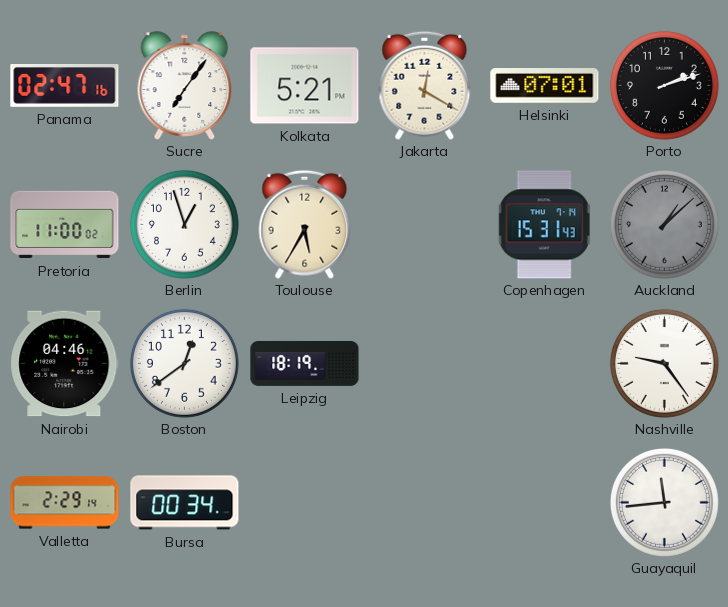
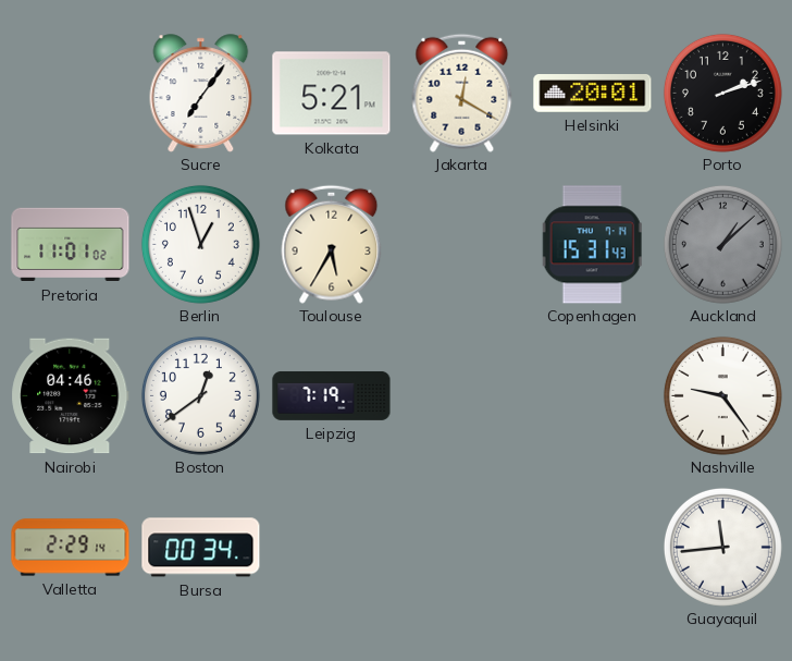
Panama: 02:47 -> none (65, 86)
Helsinki: 07:01 -> 20:01 (593, 94)
Pretoria: 11:00 -> 11:01 (71, 245)
Leipzig: 18:19 -> 7:19 (332, 395)
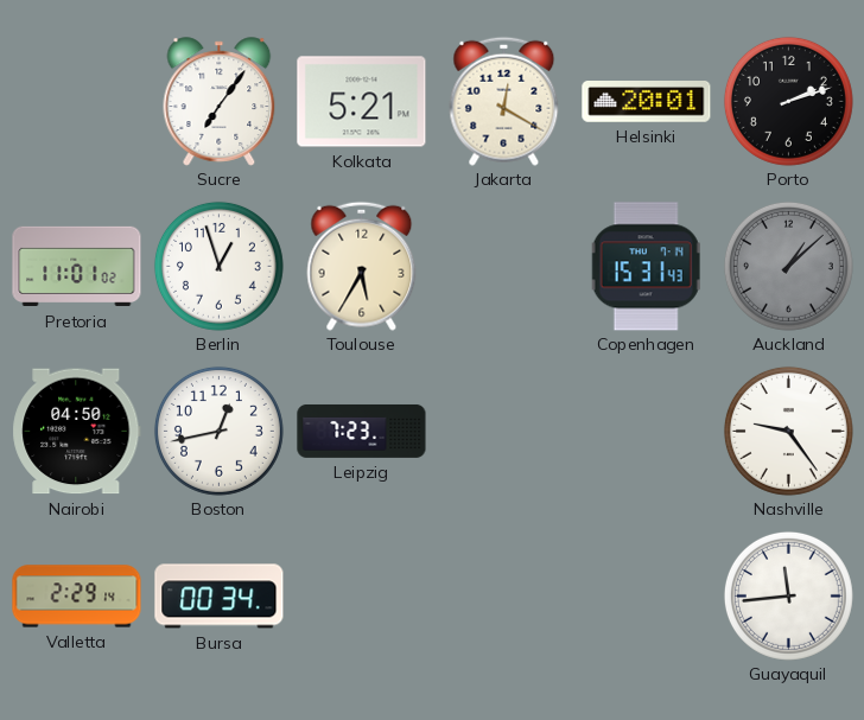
Nairobi: 04:46 -> 04:50 (77, 432)
Boston: 12:39 -> 12:43 (218, 431)
Leipzig: 7:19 -> 7:23 (362, 431)
